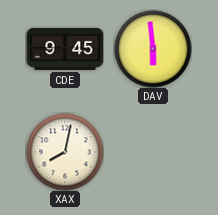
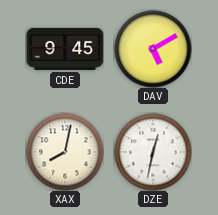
DAV: 5:59 -> 5:10 (153, 49)
DZE: none -> 12:32 (153, 152)
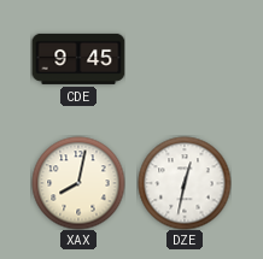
DAV: 5:10 -> none (153, 49)
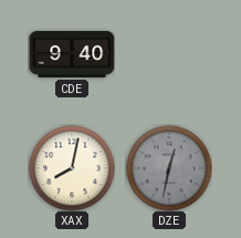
CDE: 9:45 -> 9:40 (72, 54)
DZE dial: white -> grey (169, 168)
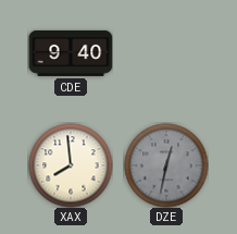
XAX: 8:02 -> 7:59 (71, 165)
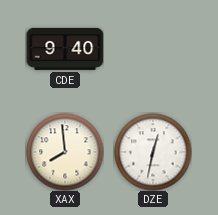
DZE dial: grey -> white (153, 152)
